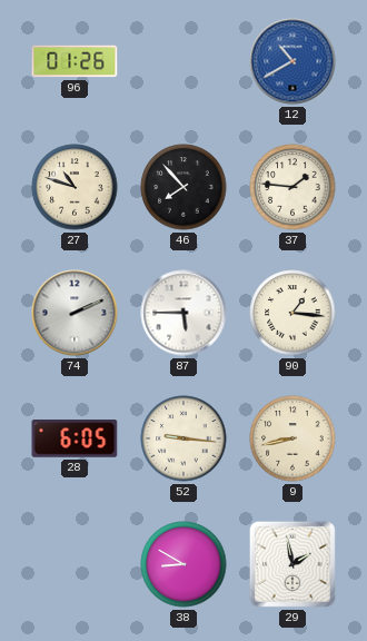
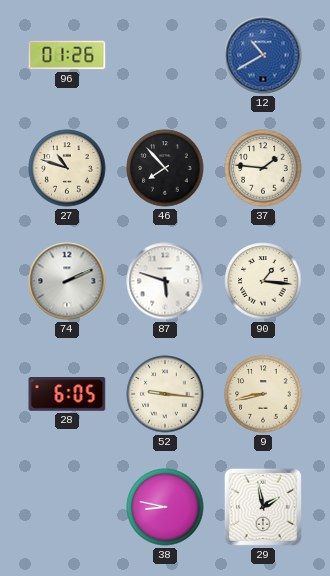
87: 5:45 -> 5:48 (165, 281)
38: 8:50 -> 8:47 (165, 507)
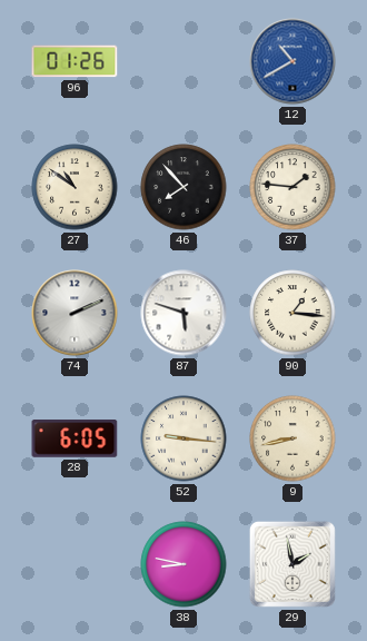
27: 10:48 -> 10:51 (75, 187)
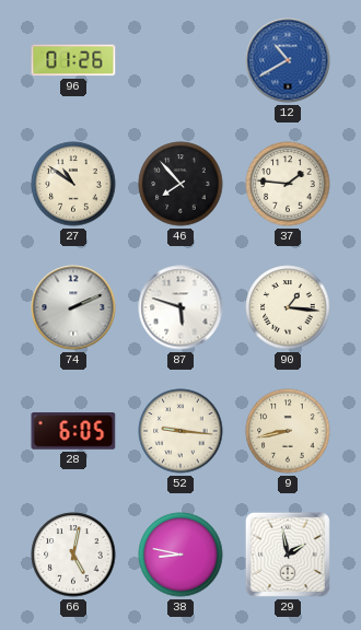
66: none -> 5:02 (73, 555)
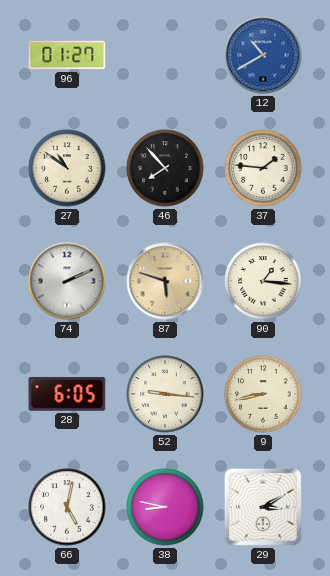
96: 01:26 -> 01:27 (67, 55)
87 dial: white -> champagne (165, 281)
29: 1:58 -> 3:10 (263, 507)
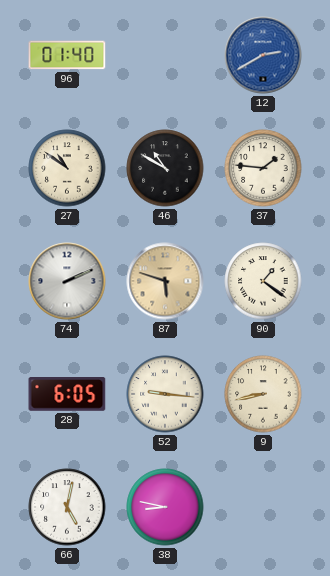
96: 01:27 -> 01:40 (67, 55)
12: 10:40 -> 2:40 (263, 55)
46: 7:53 -> 10:50 (165, 168)
90: 1:16 -> 1:21 (263, 281)
29: 3:10 -> none (263, 507)
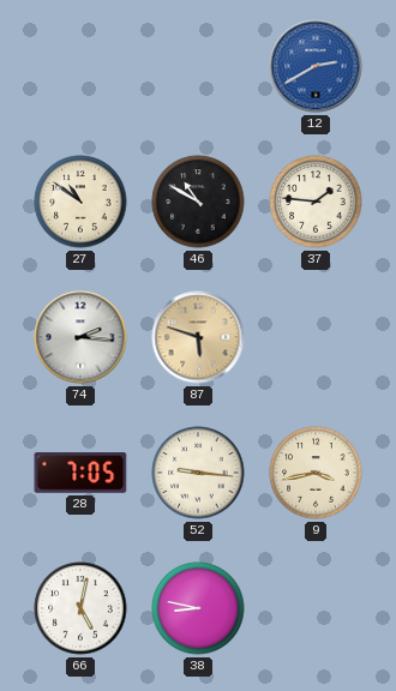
96: 01:40 -> none (67, 55)
74: 2:11 -> 2:16 (80, 337)
90: 1:21 -> none (263, 281)
28: 6:05 -> 7:05 (80, 473)
9: 8:43 -> 3:43 (316, 473)
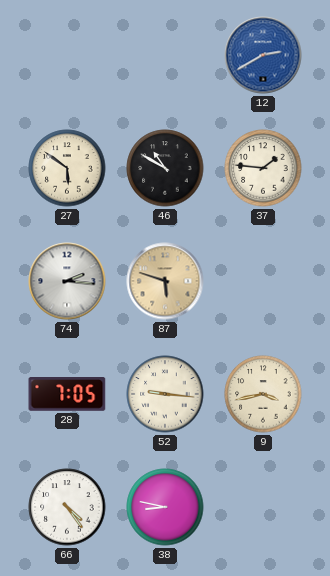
27: 10:51 -> 5:51 (67, 168)
66: 5:02 -> 4:24 (67, 507)
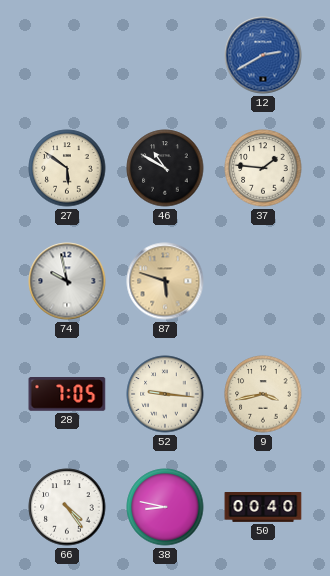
74: 2:16 -> 9:58 (67, 281)
50: none -> 00:40 (263, 508)
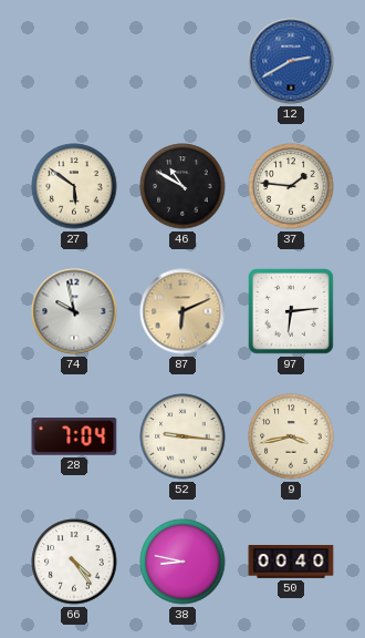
87: 5:48 -> 6:11 (182, 311)
97: none -> 6:14 (292, 312)
28: 7:05 -> 7:04 (74, 436)
